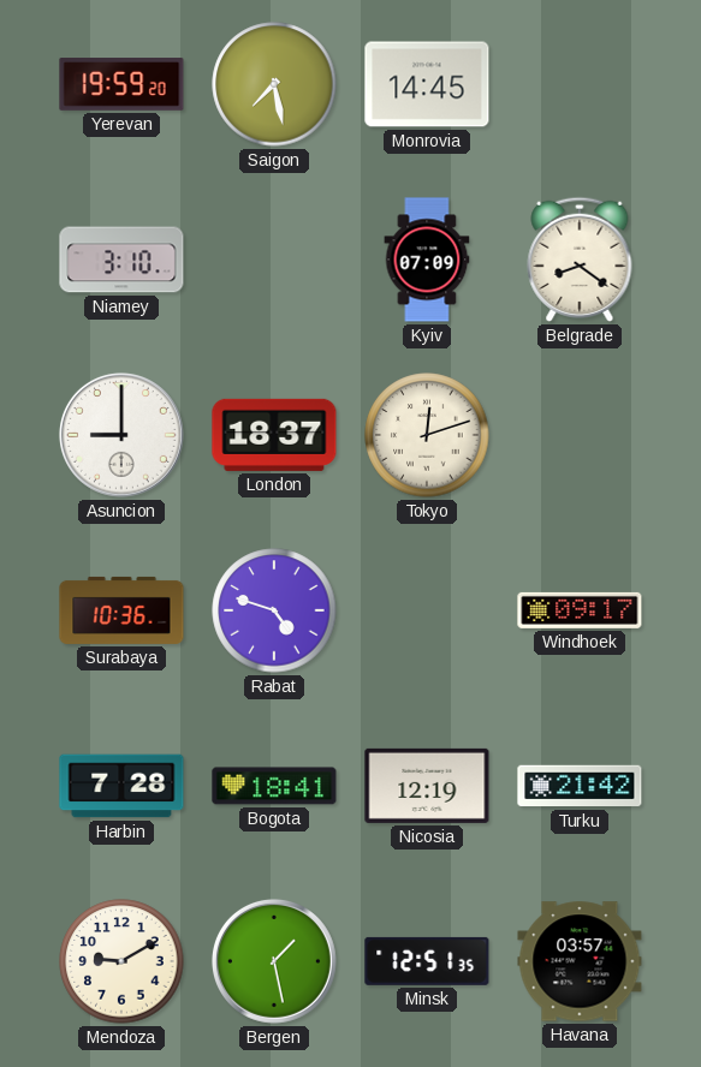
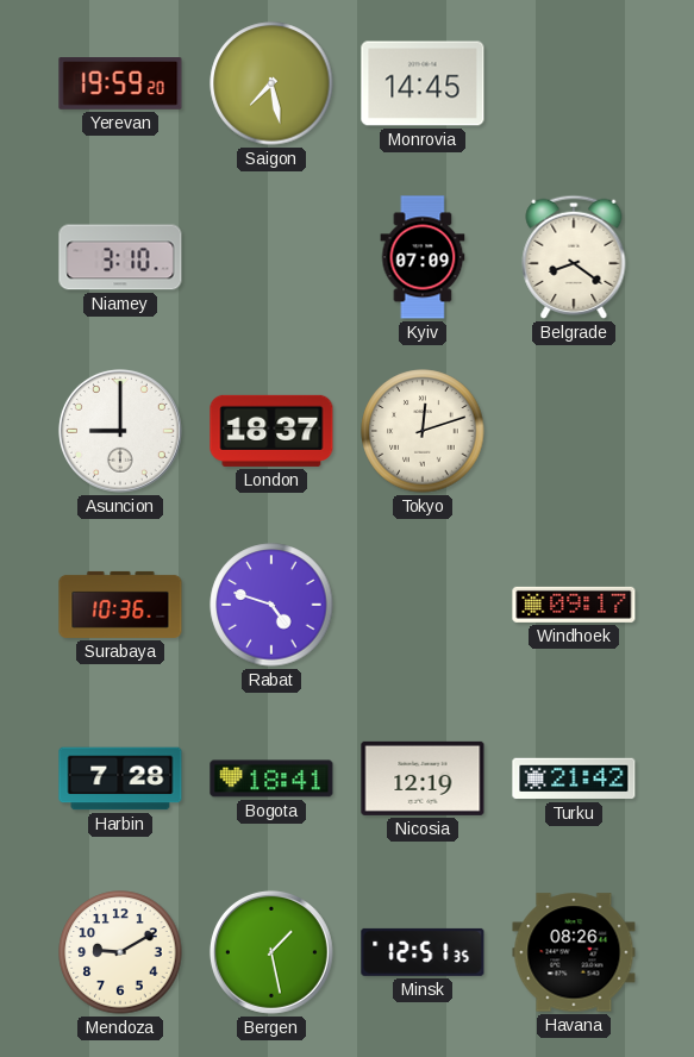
Havana: 03:57 -> 08:26 (574, 952)
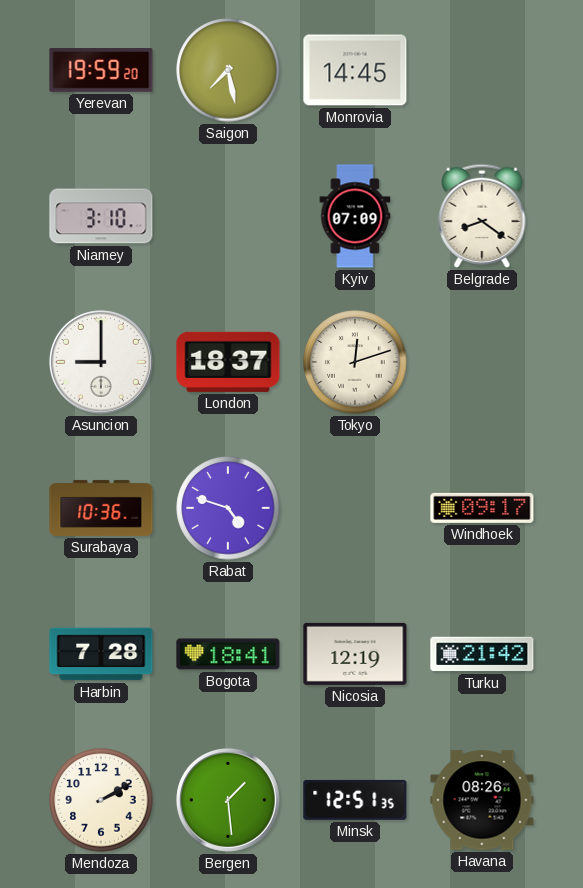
Mendoza: 9:10 -> 2:10 (101, 800)
Bergen: 1:28 -> 1:29 (228, 800)
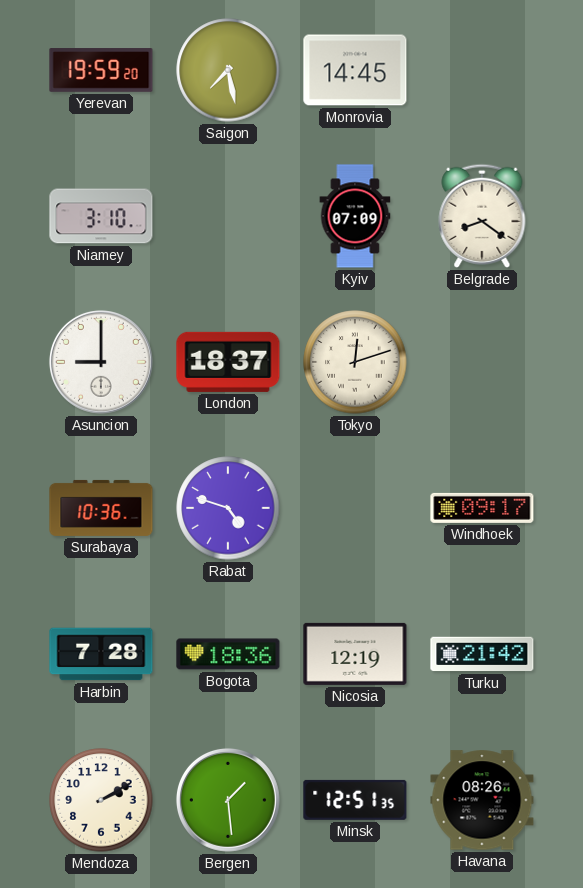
Bogota: 18:41 -> 18:36 (228, 654)
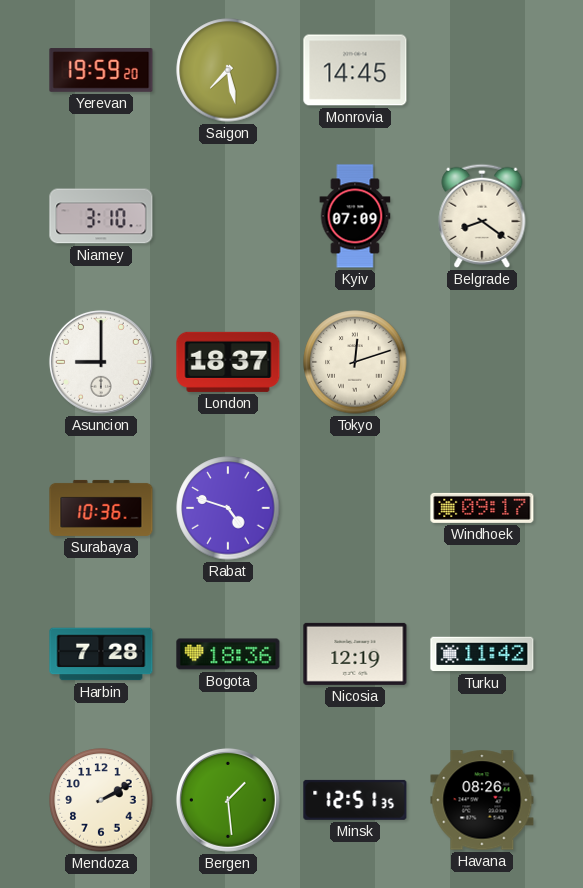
Turku: 21:42 -> 11:42 (482, 654)
